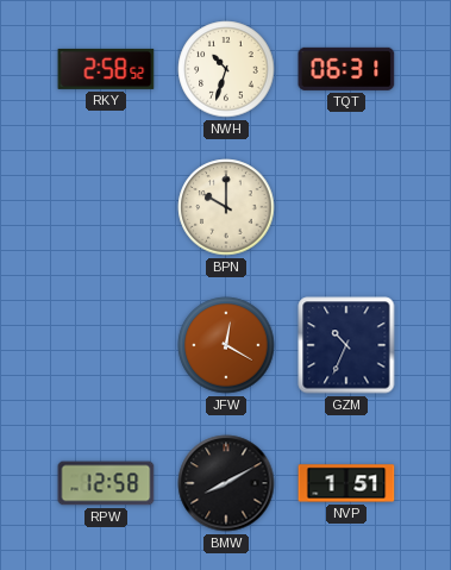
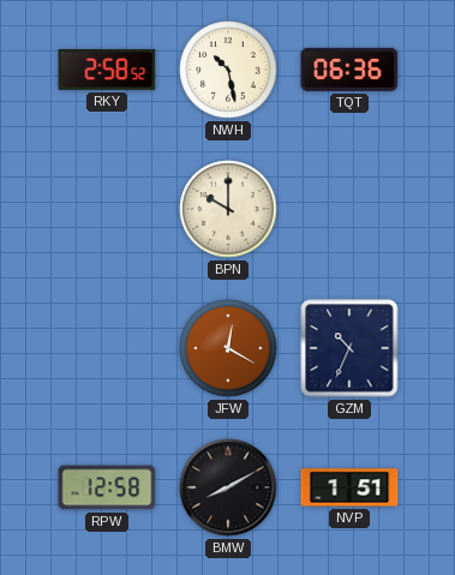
NWH: 10:33 -> 10:28 (228, 70)
TQT: 06:31 -> 06:36 (349, 70)
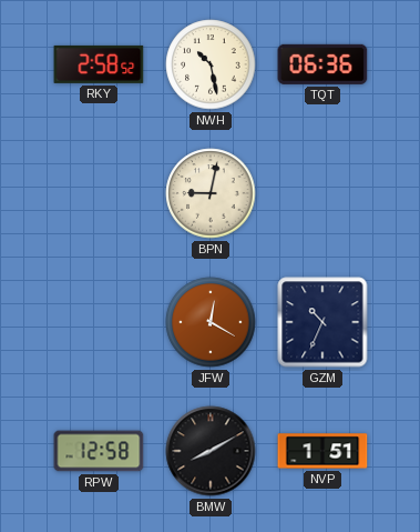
BPN: 10:00 -> 9:02 (211, 193)
